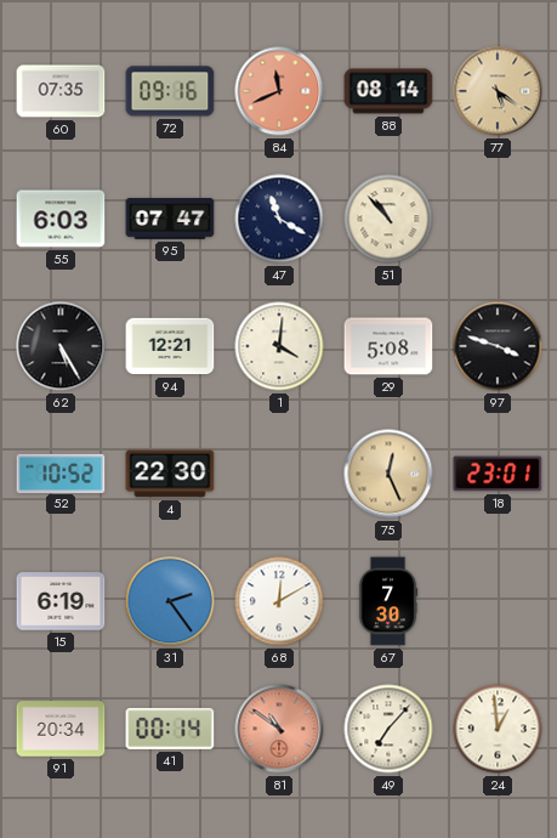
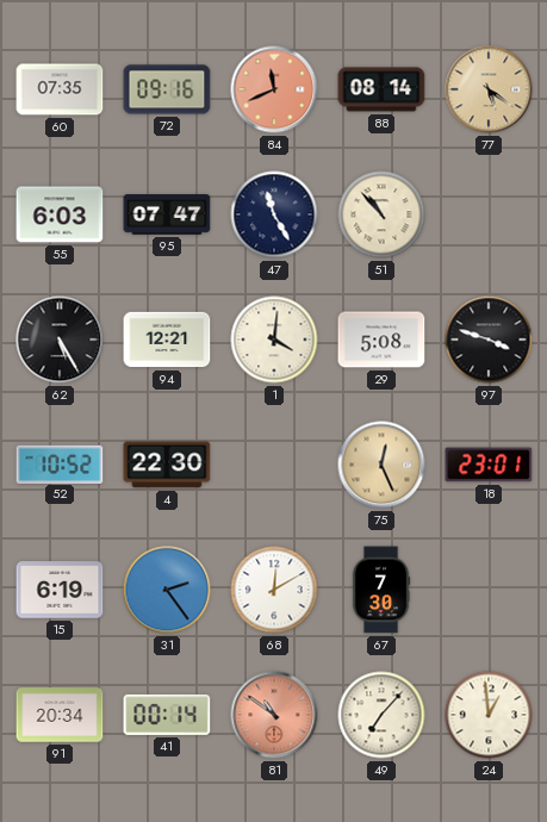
47: 11:20 -> 11:25 (274, 214)
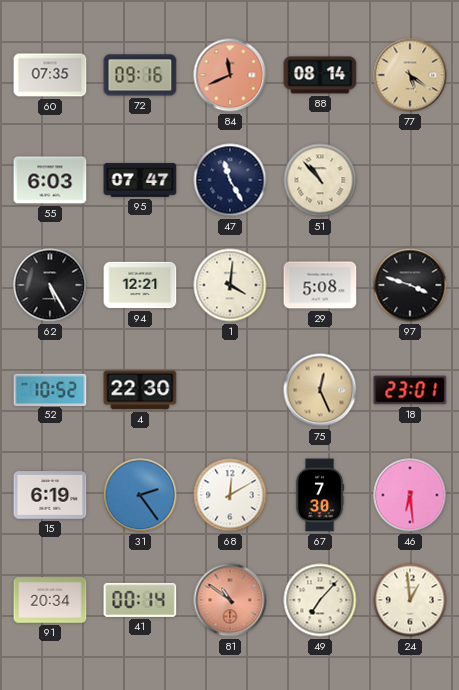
46: none -> 6:29 (410, 495)
